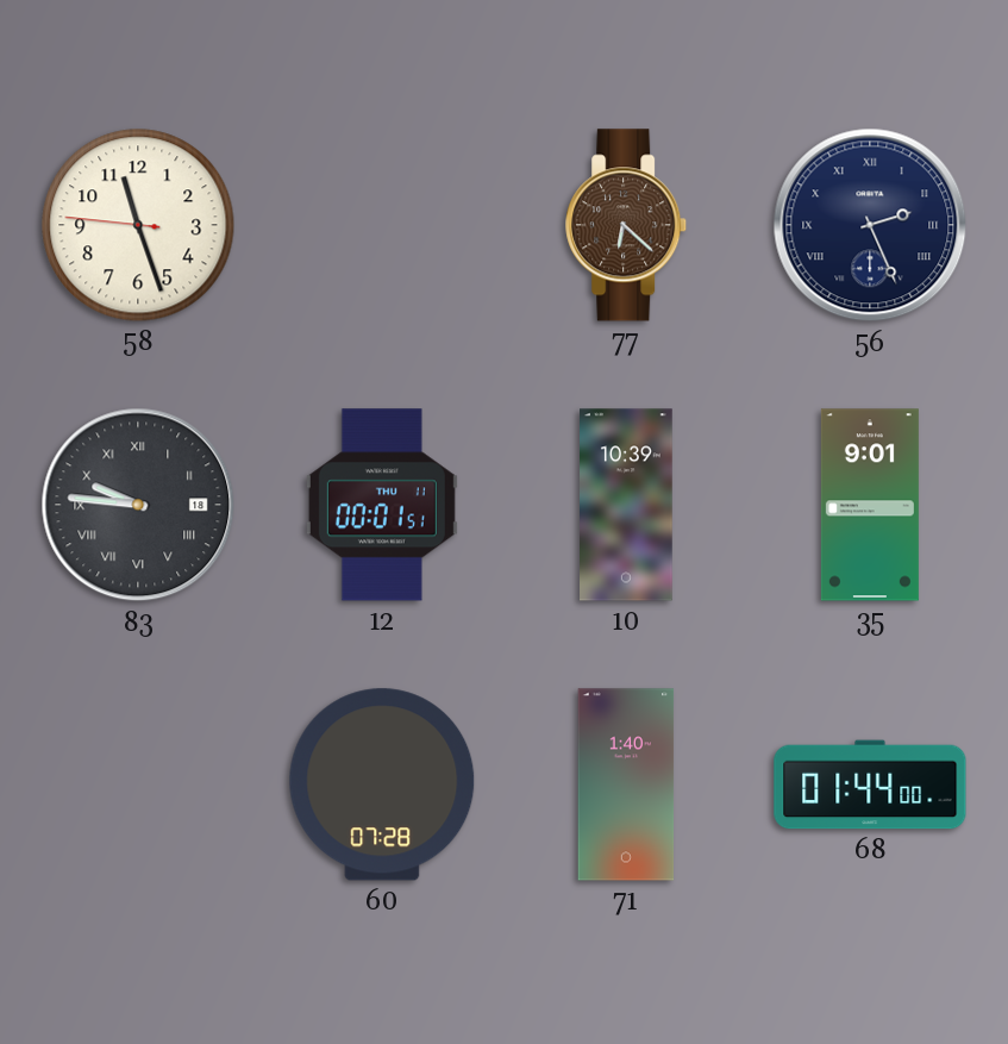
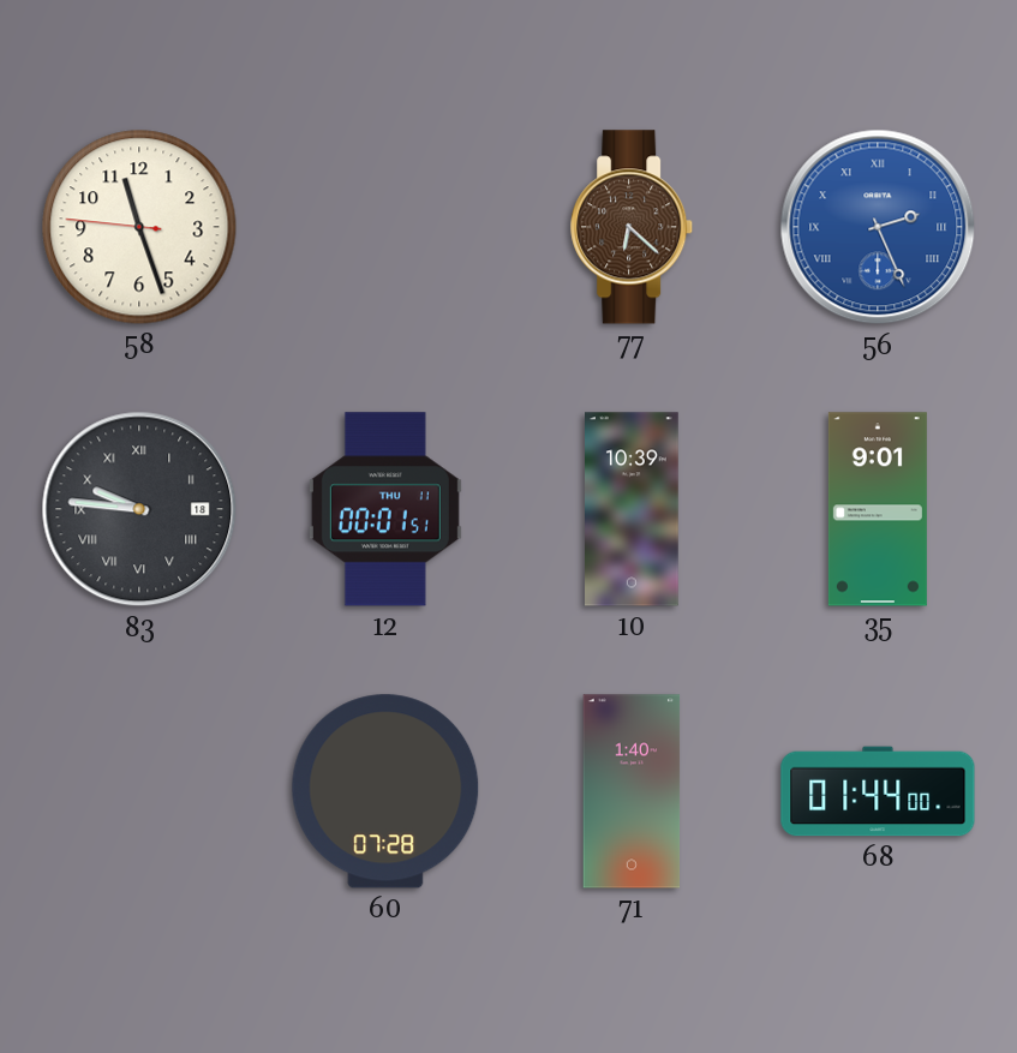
56 dial: navy -> blue (878, 227)
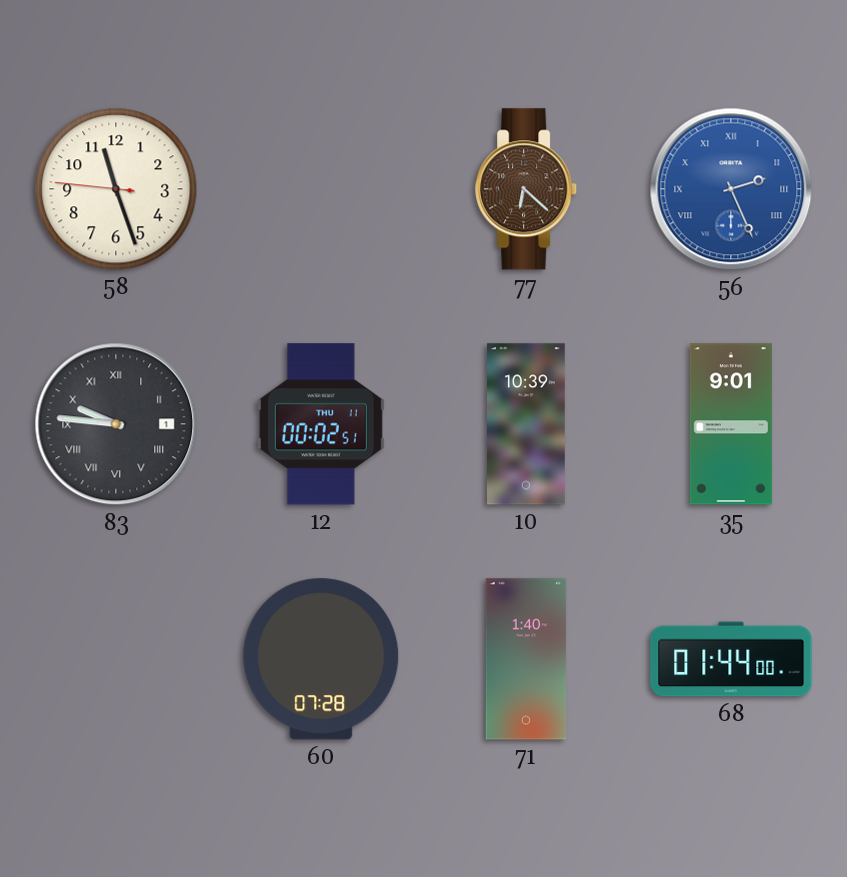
83 date: 18 -> 1 (116, 424)
12: 00:01 -> 00:02 (321, 424)
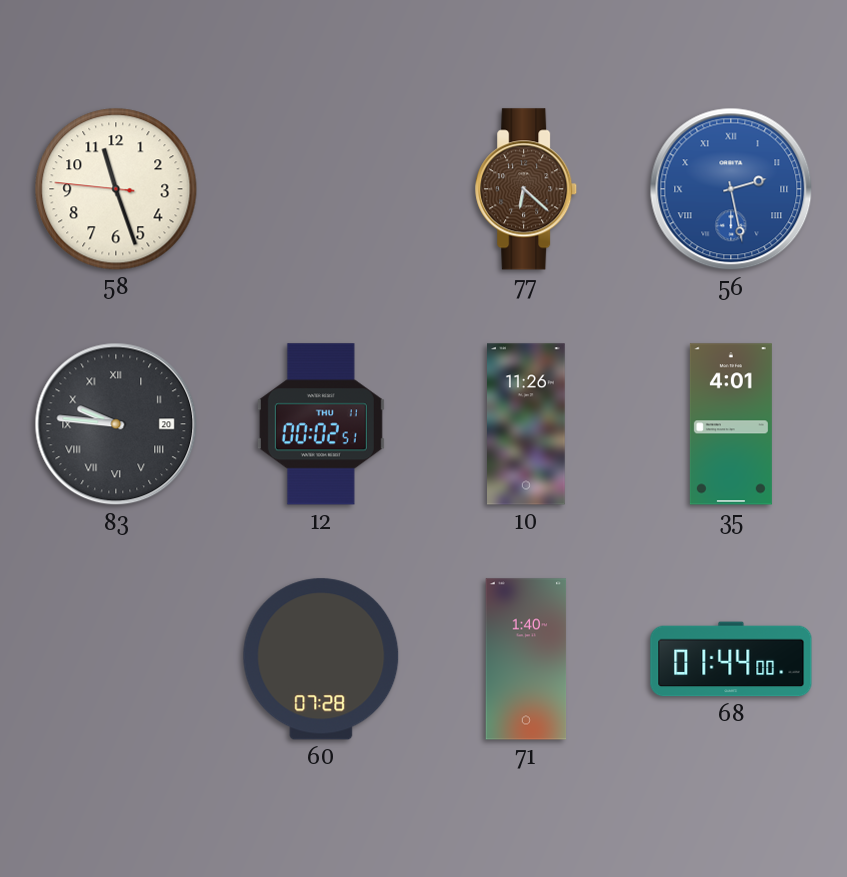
56: 2:26 -> 2:28 (731, 189)
83 date: 1 -> 20 (116, 424)
10: 10:39 -> 11:26 (527, 424)
35: 9:01 -> 4:01 (731, 424)
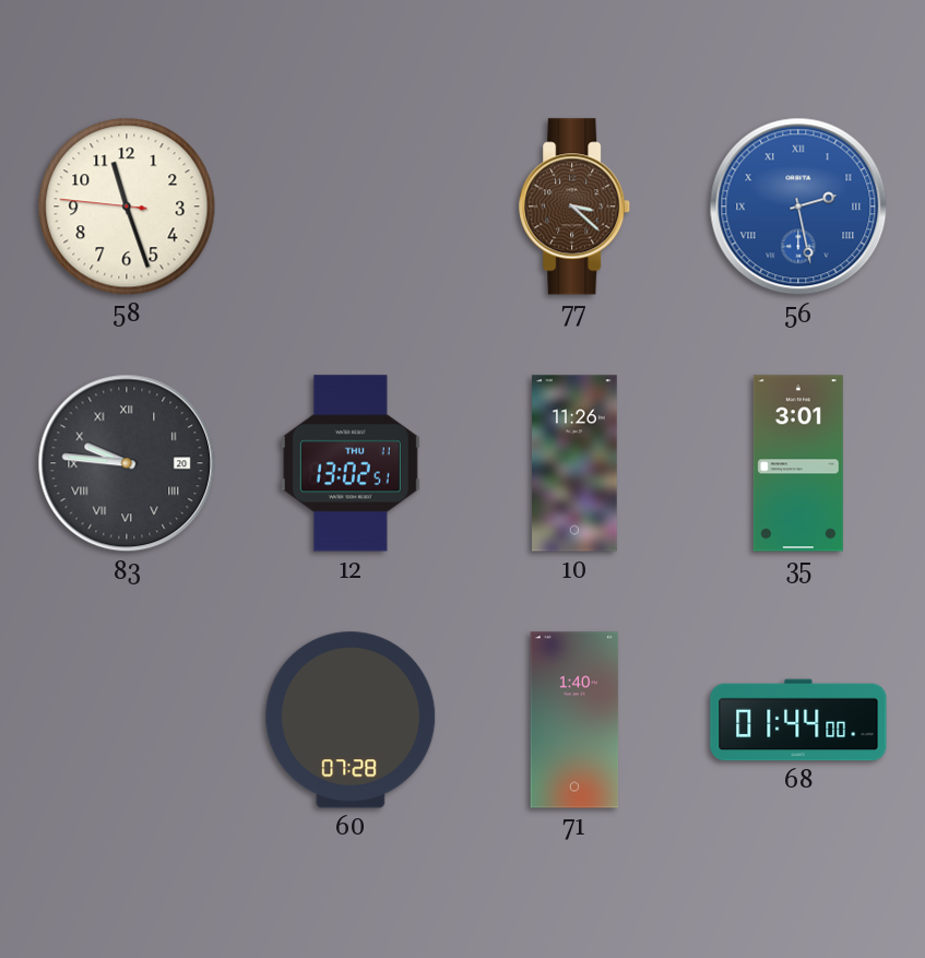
77: 6:22 -> 3:22 (576, 206)
12: 00:02 -> 13:02 (351, 463)
35: 4:01 -> 3:01 (798, 463)
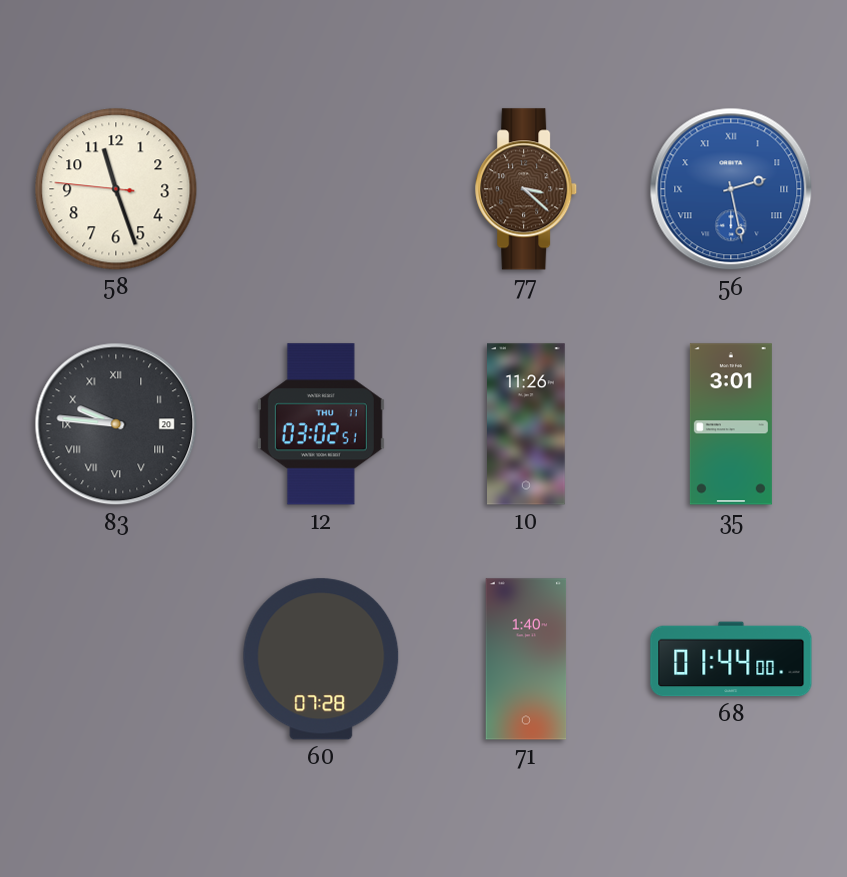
12: 13:02 -> 03:02 (321, 424)
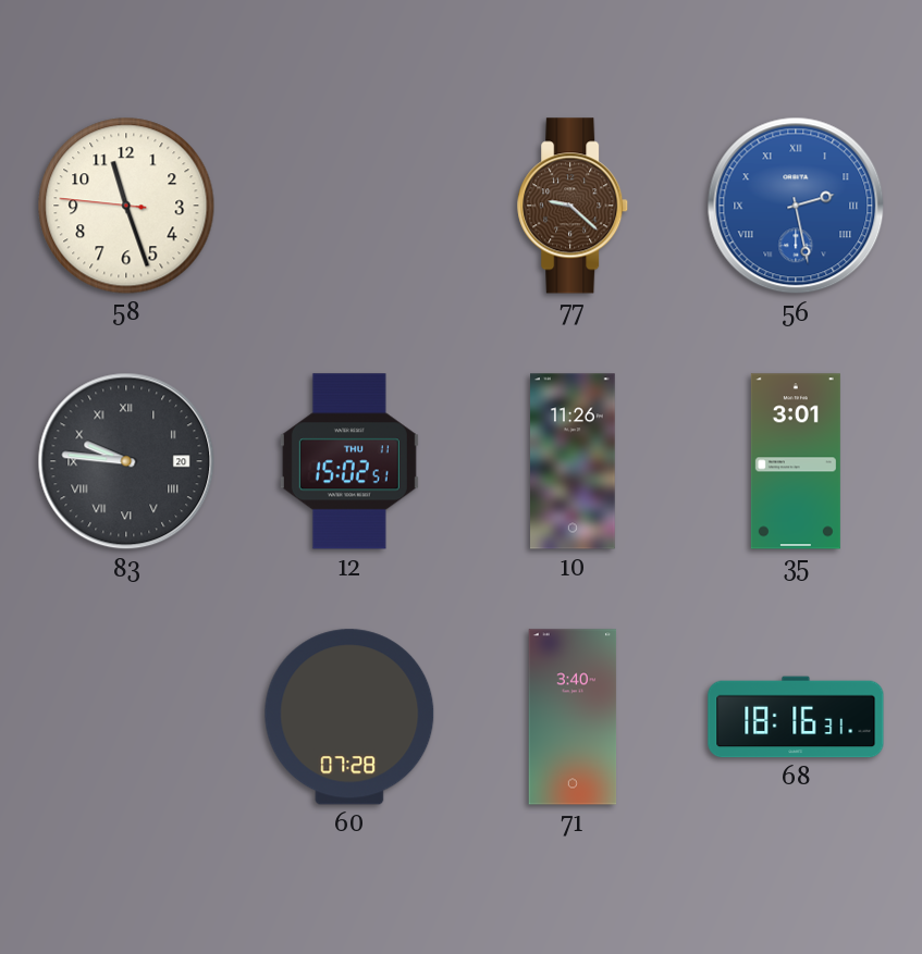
77: 3:22 -> 9:22 (574, 206)
12: 03:02 -> 15:02 (349, 461)
71: 1:40 -> 3:40 (573, 717)
68: 01:44 -> 18:16 (796, 717)
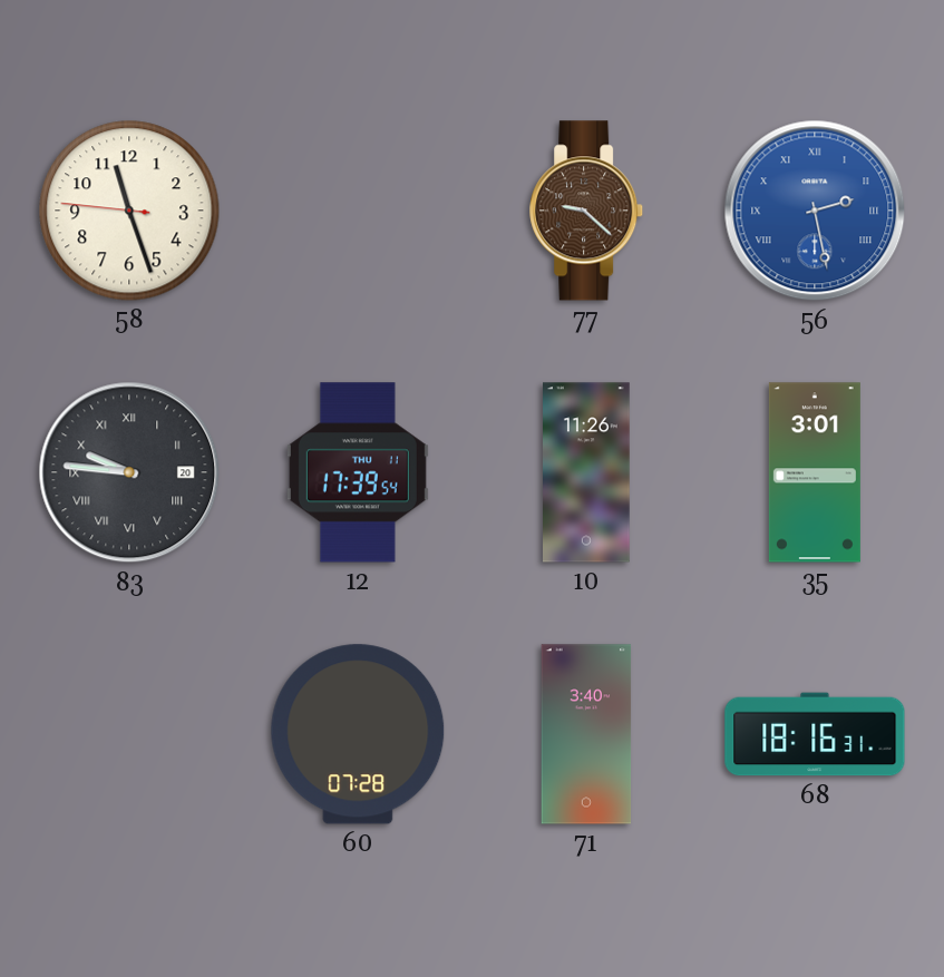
12: 15:02 -> 17:39 (358, 472)
